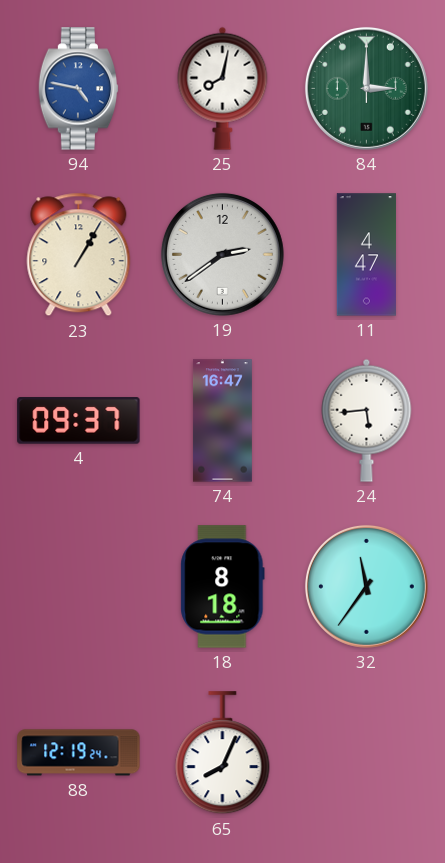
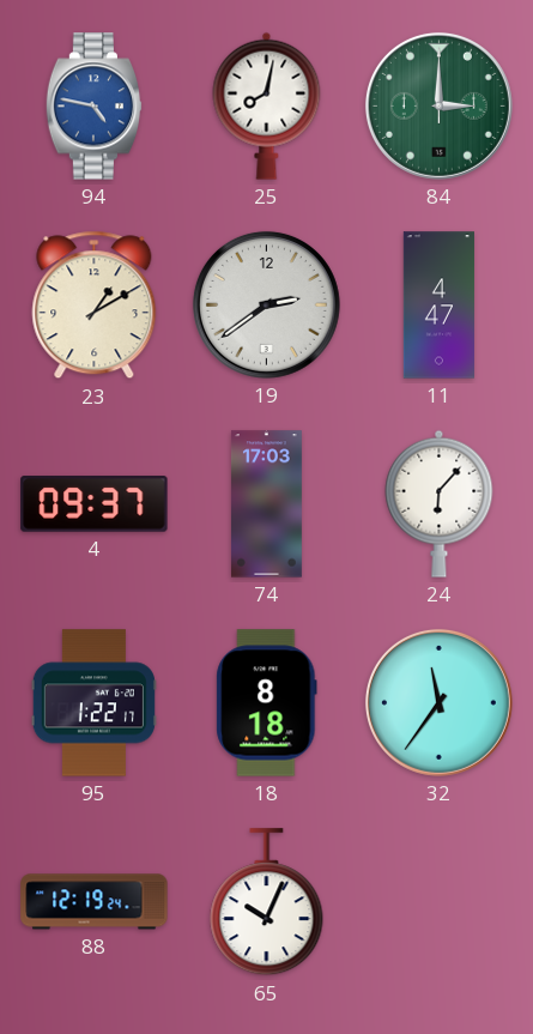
23: 1:05 -> 1:10 (95, 306)
74: 16:47 -> 17:03 (266, 504)
24: 5:44 -> 6:07 (440, 503)
95: none -> 1:22 (93, 703)
65: 8:04 -> 10:04 (267, 902)
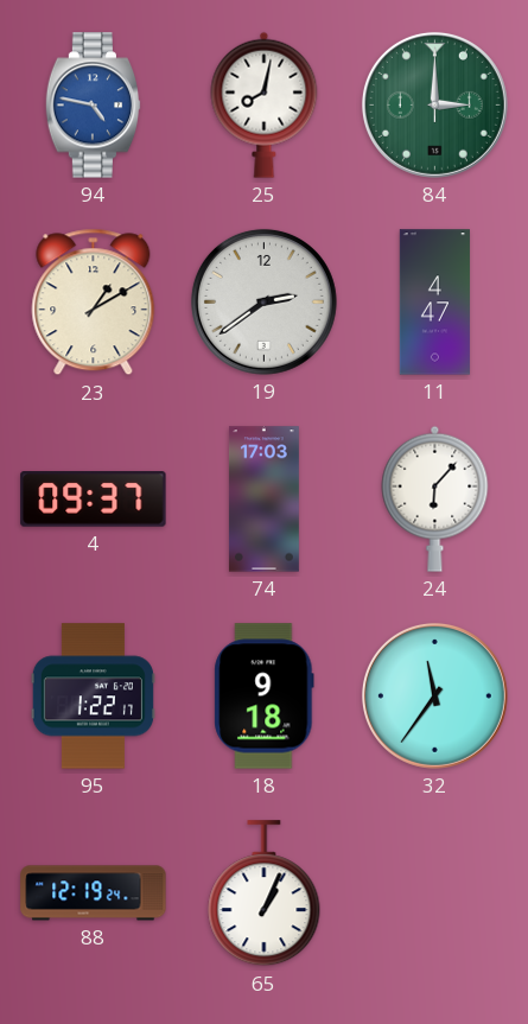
18: 8:18 -> 9:18 (265, 697)
65: 10:04 -> 1:04 (265, 893)
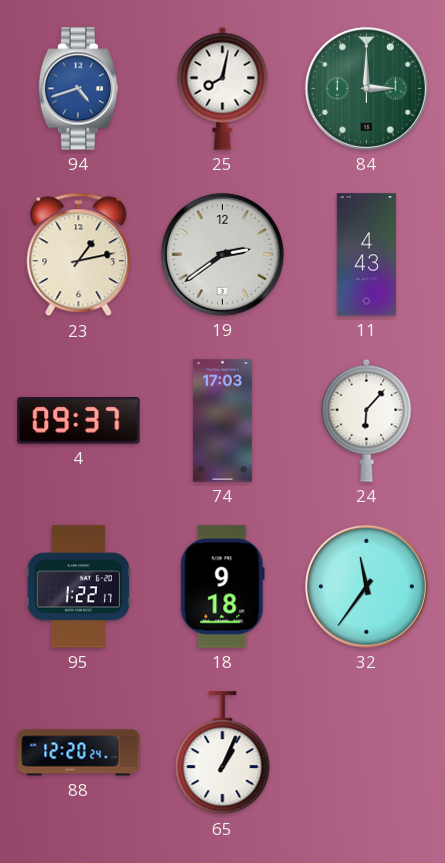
94: 4:47 -> 4:42 (79, 89)
23: 1:10 -> 1:13 (79, 255)
11: 4:47 -> 4:43 (366, 255)
88: 12:19 -> 12:20 (79, 753)
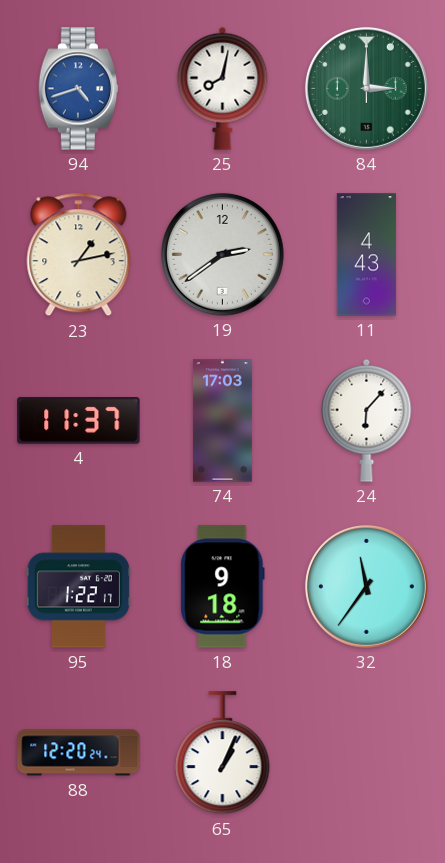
4: 09:37 -> 11:37 (79, 421)
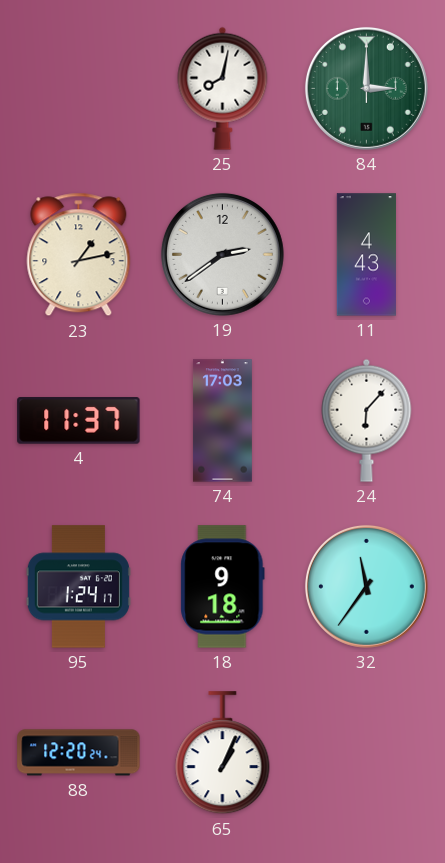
94: 4:42 -> none (79, 89)
95: 1:22 -> 1:24 (78, 587)
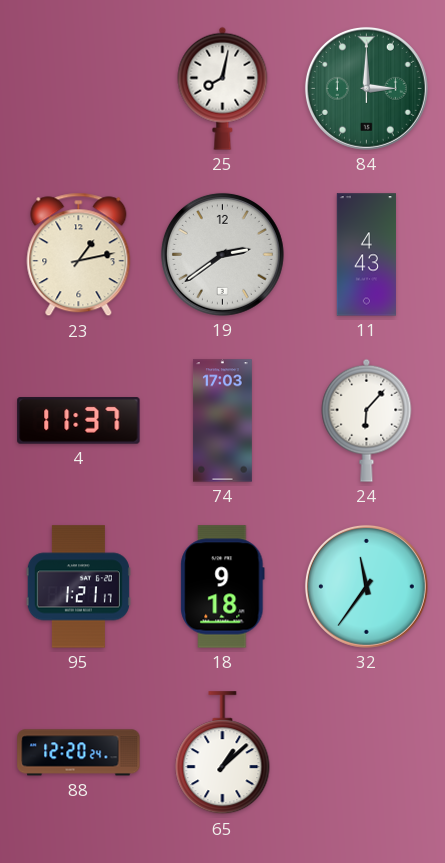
95: 1:24 -> 1:21 (78, 587)
65: 1:04 -> 1:08 (223, 753)
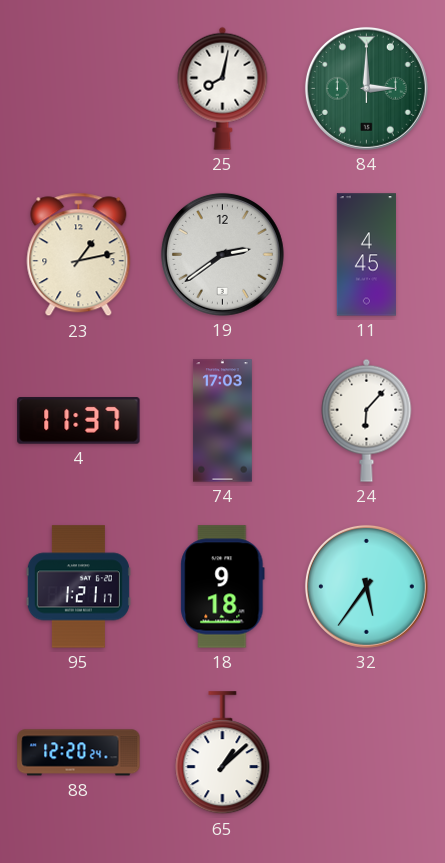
11: 4:43 -> 4:45 (366, 255)
32: 11:36 -> 5:36 (366, 586)
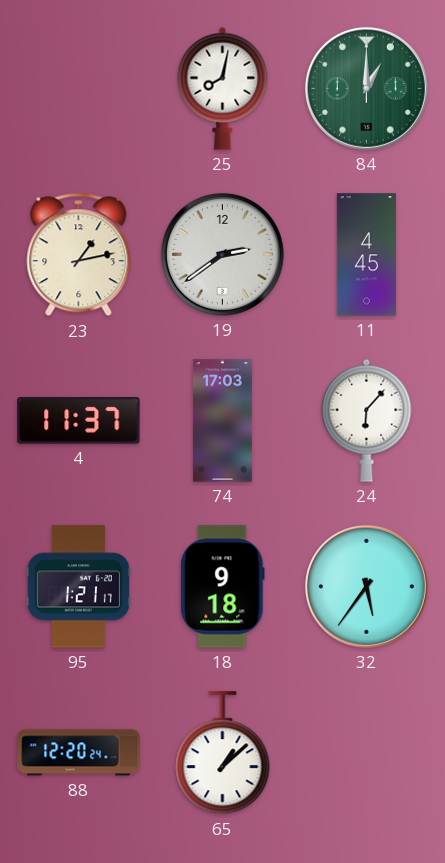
84: 3:00 -> 1:00 (366, 88)
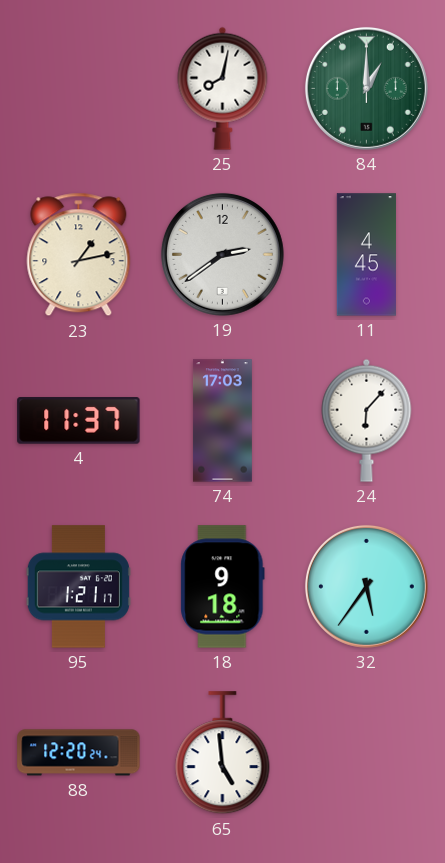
65: 1:08 -> 4:59 (223, 753)
